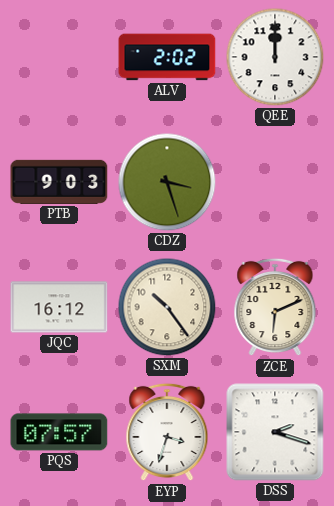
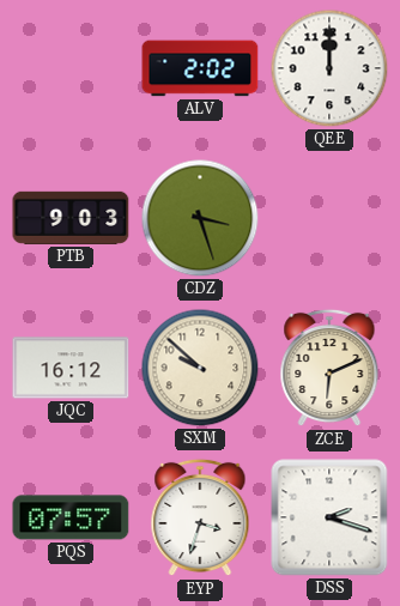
SXM: 10:24 -> 9:52 (200, 368)
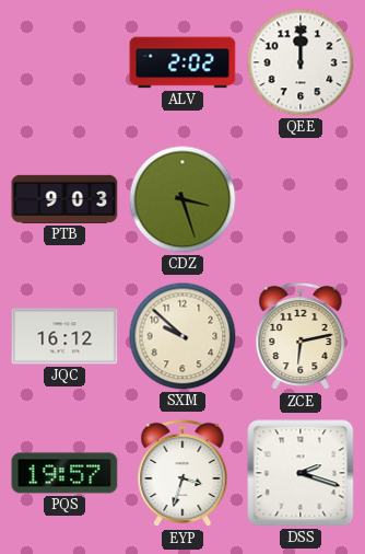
ZCE: 6:11 -> 6:13 (301, 336)
PQS: 07:57 -> 19:57 (64, 473)
